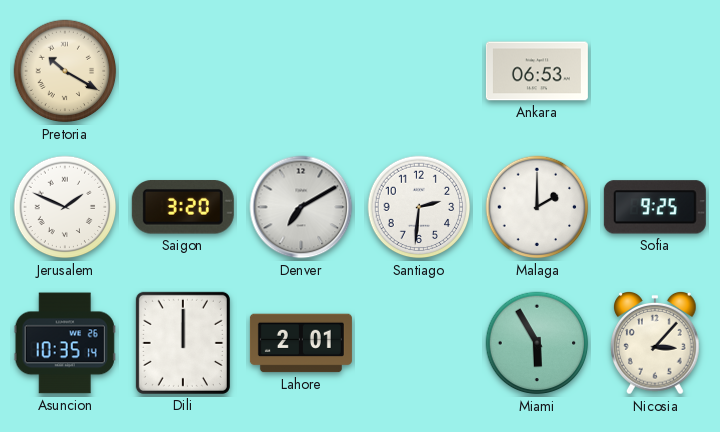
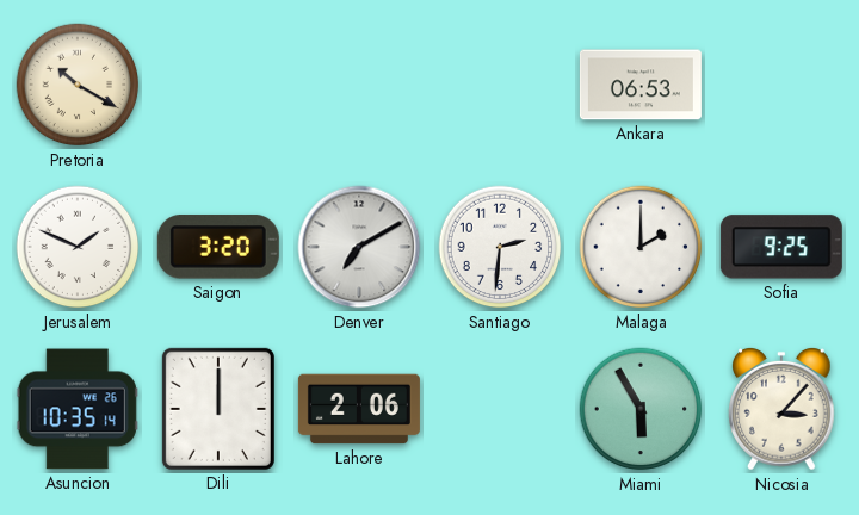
Lahore: 2:01 -> 2:06 (359, 409)
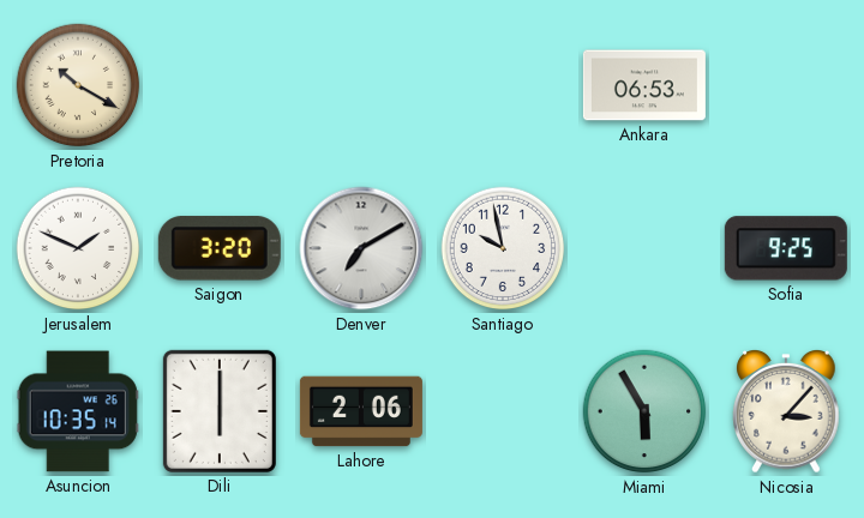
Santiago: 2:31 -> 9:58 (503, 248)
Malaga: 2:00 -> none (641, 247)
Dili: 12:00 -> 6:00 (220, 411)
